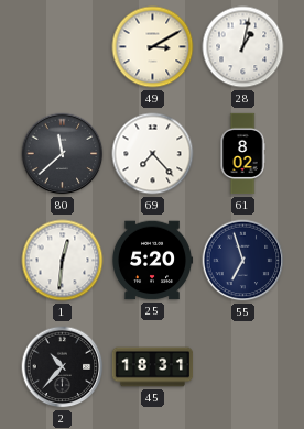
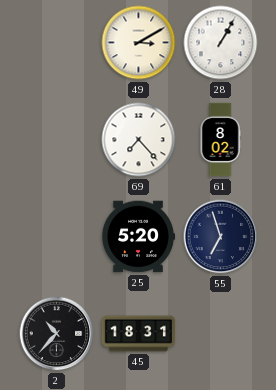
28: 1:02 -> 1:05 (221, 43)
80: 11:38 -> none (63, 154)
1: 12:31 -> none (63, 261)
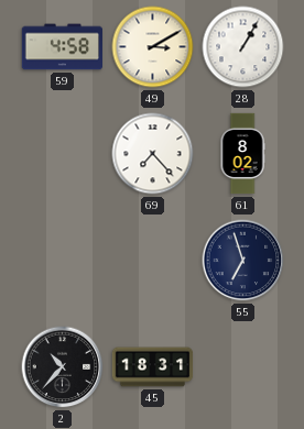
59: none -> 4:58 (62, 47)
25: 5:20 -> none (138, 237)
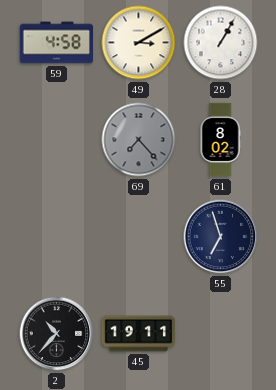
69 dial: white -> grey (139, 140)
45: 18:31 -> 19:11 (139, 334)
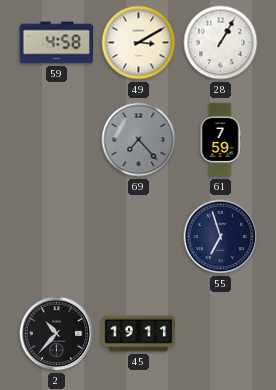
61: 8:02 -> 7:59 (220, 140)
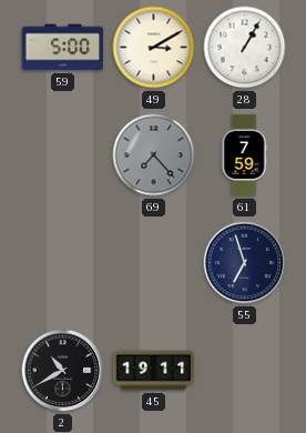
59: 4:58 -> 5:00 (62, 48)
2: 10:37 -> 10:40 (63, 371)
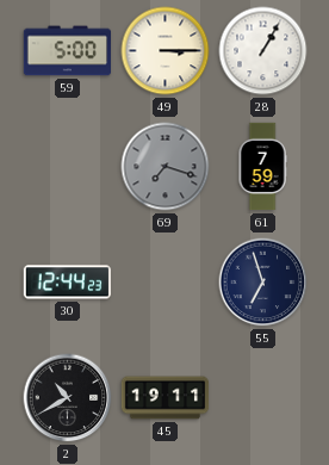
49: 3:10 -> 3:15 (166, 51)
69: 7:23 -> 7:18 (166, 167)
30: none -> 12:44 (67, 283)
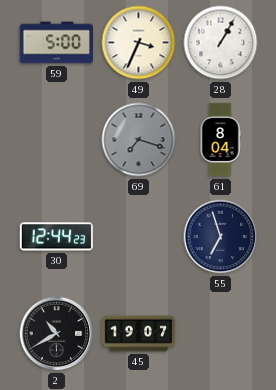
49: 3:15 -> 3:34 (139, 43)
61: 7:59 -> 8:04 (220, 140)
45: 19:11 -> 19:07 (139, 334)
